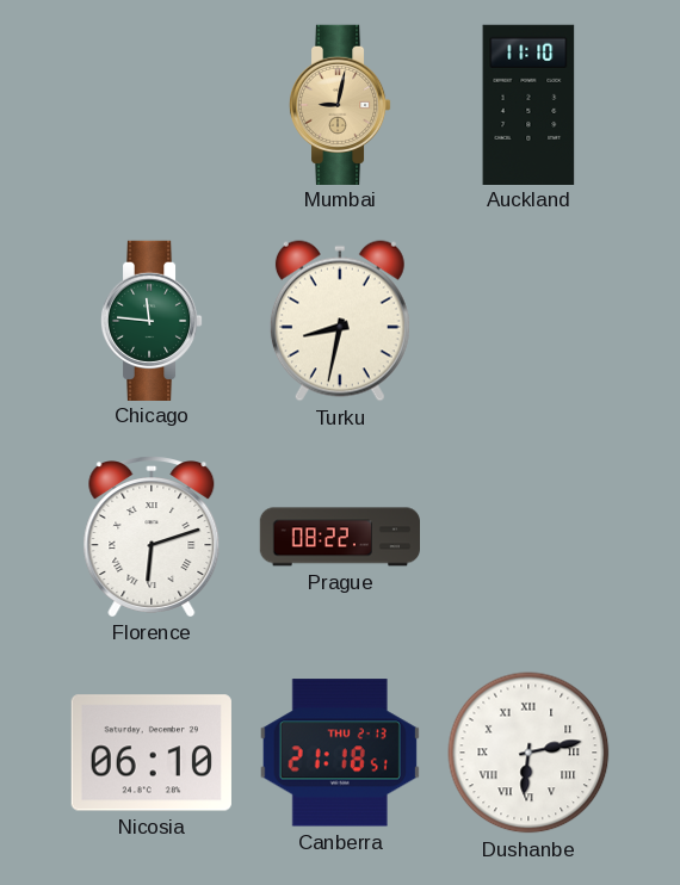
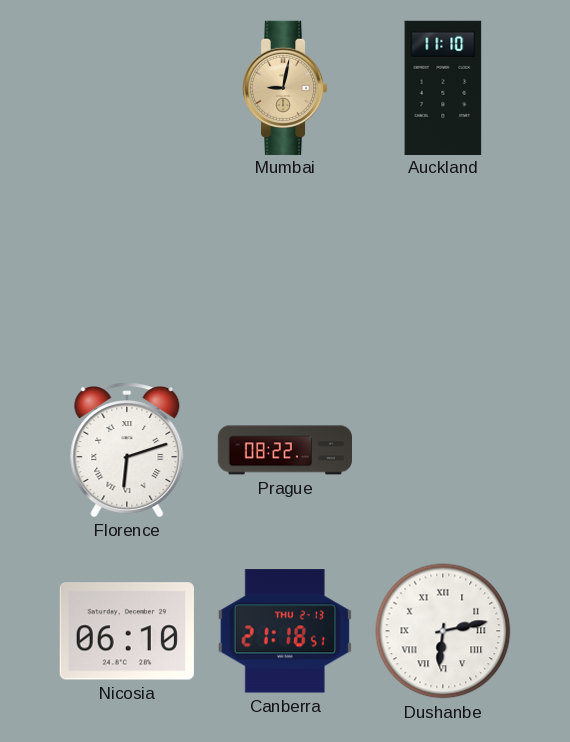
Chicago: 11:46 -> none (152, 320)
Turku: 8:32 -> none (340, 321)
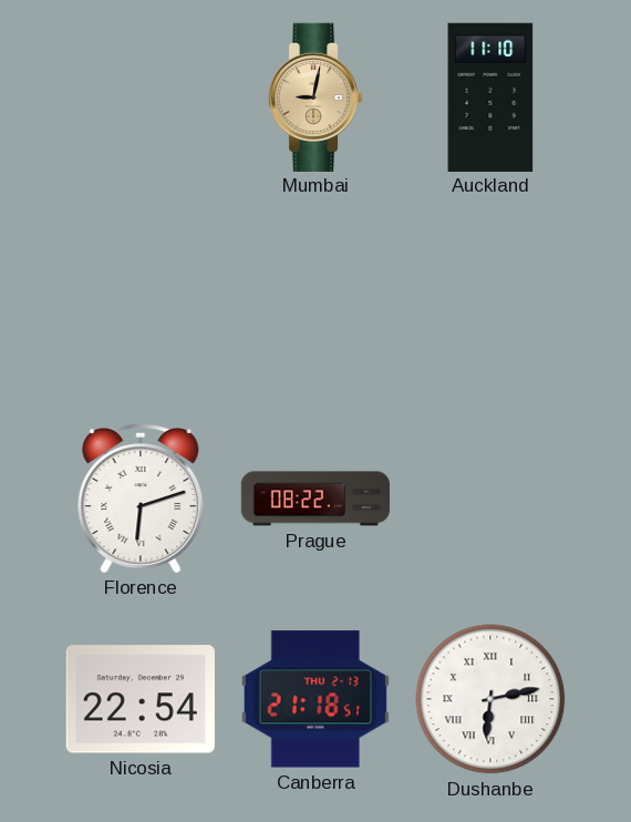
Nicosia: 06:10 -> 22:54 (141, 699)
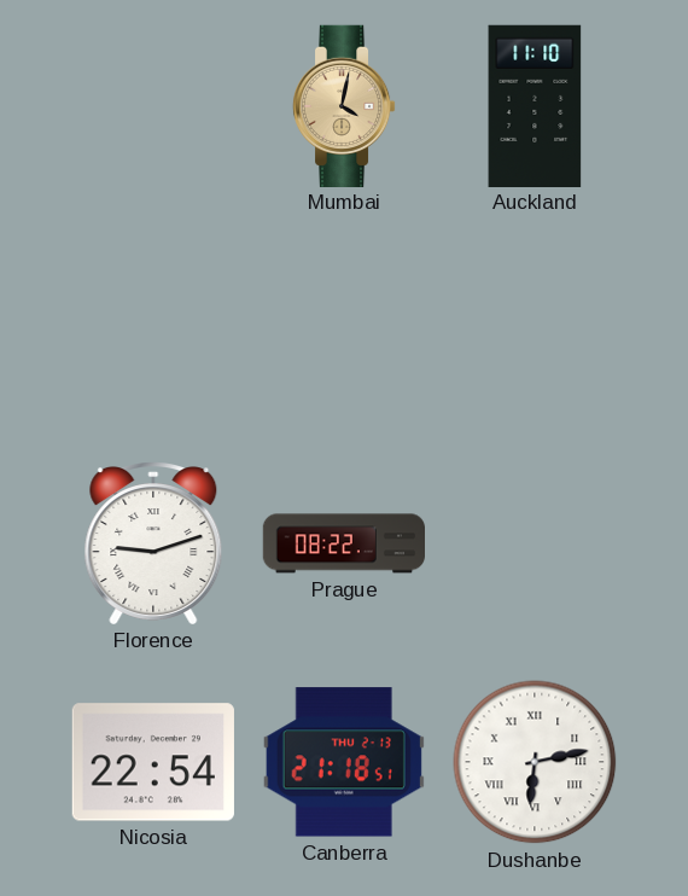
Mumbai: 9:02 -> 4:02 (344, 105)
Florence: 6:12 -> 9:12 (153, 543)
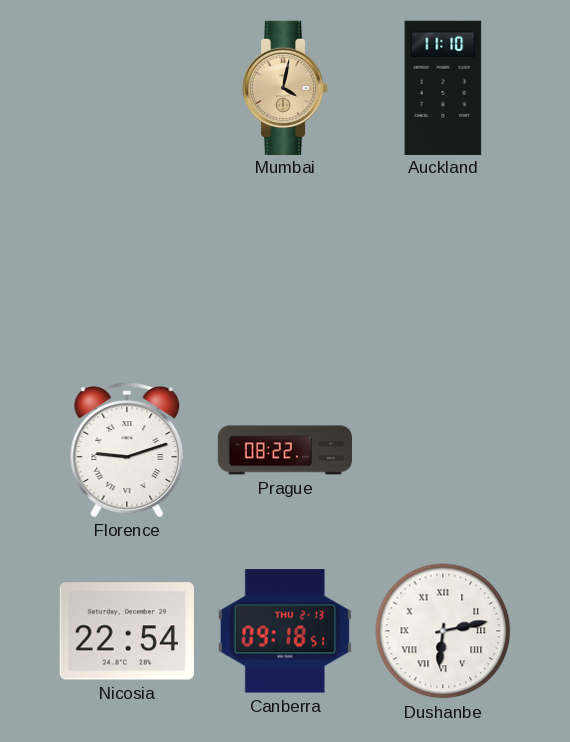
Canberra: 21:18 -> 09:18 (285, 631)
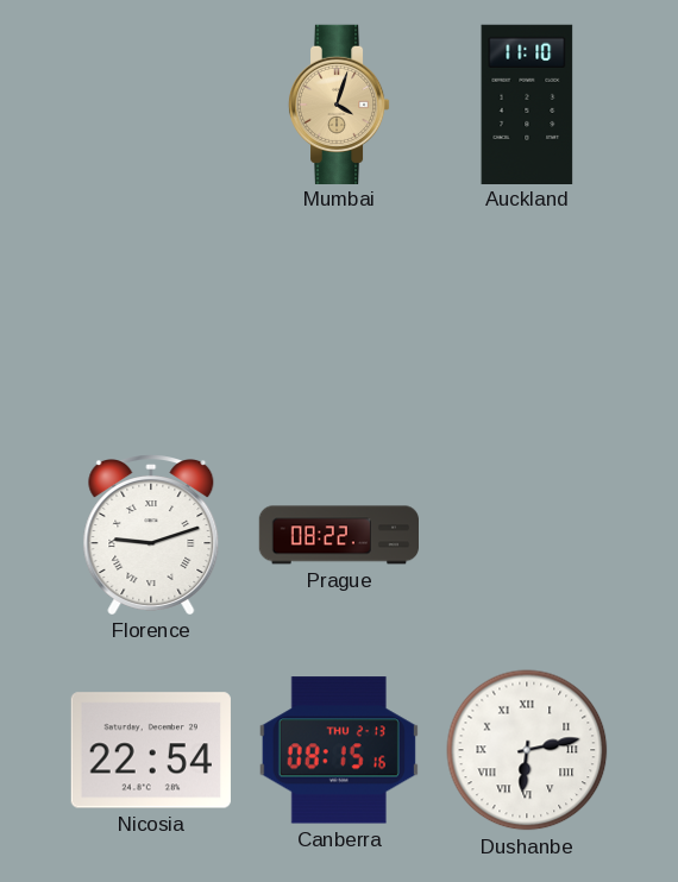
Mumbai: 4:02 -> 4:03 (339, 103)
Canberra: 09:18 -> 08:15 (339, 750)
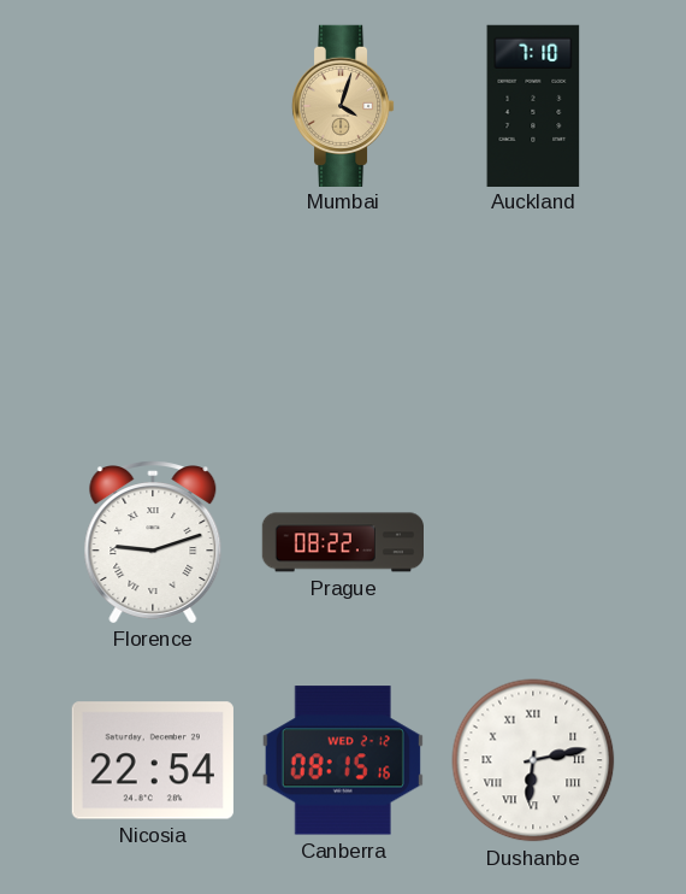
Auckland: 11:10 -> 7:10 (533, 105)
Canberra date: THU 2-13 -> WED 2-12 (343, 760)
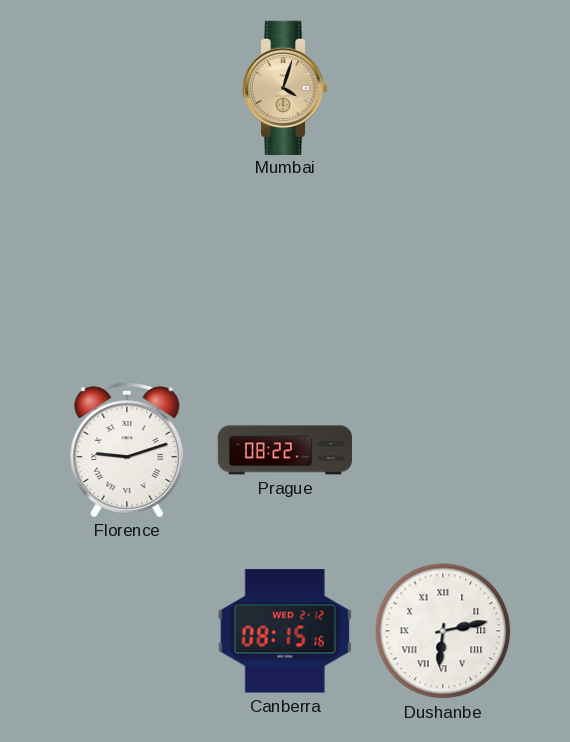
Auckland: 7:10 -> none (533, 105)
Nicosia: 22:54 -> none (153, 760)
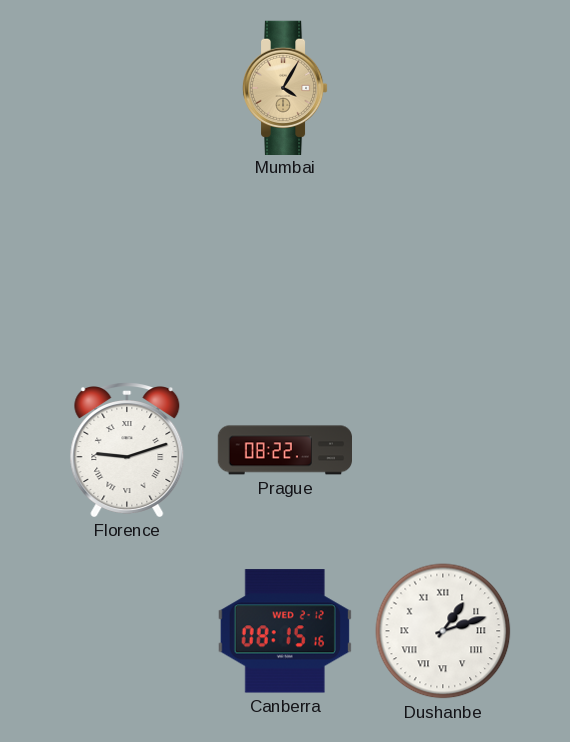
Mumbai: 4:03 -> 4:05 (285, 87)
Dushanbe: 6:13 -> 1:12 (443, 631)
